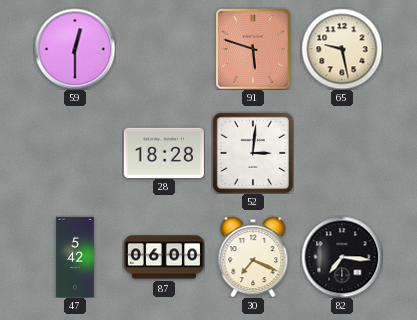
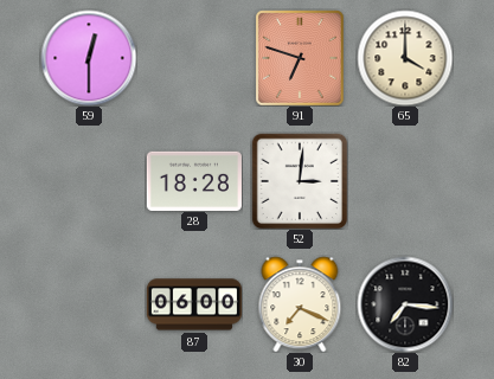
91: 5:48 -> 6:48 (300, 58)
65: 9:28 -> 4:00 (405, 58)
47: 5:42 -> none (75, 256)
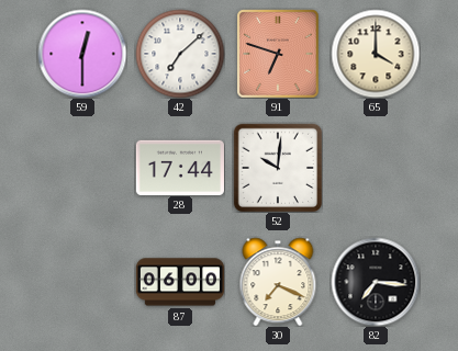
42: none -> 7:08 (180, 54)
28: 18:28 -> 17:44 (180, 167)
52: 3:01 -> 10:01 (277, 167)
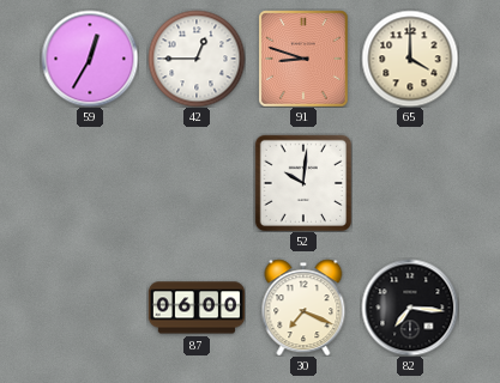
59: 12:30 -> 12:35 (90, 59)
42: 7:08 -> 12:45 (197, 59)
91: 6:48 -> 8:48 (303, 59)
28: 17:44 -> none (180, 167)
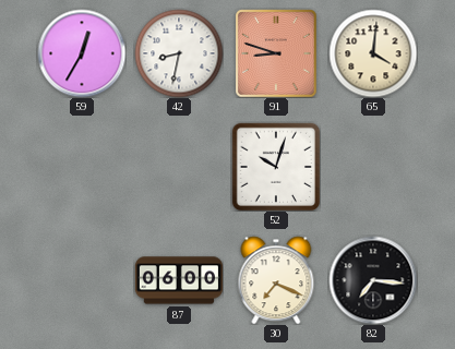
42: 12:45 -> 8:32 (179, 53)
65: 4:00 -> 4:01 (373, 53)
52: 10:01 -> 10:03 (275, 166)
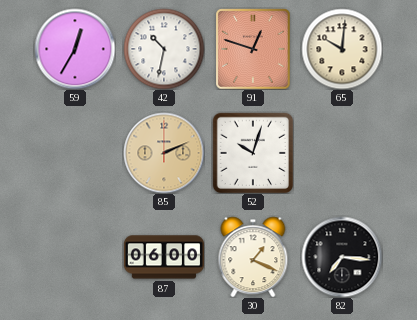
42: 8:32 -> 10:32 (164, 49)
91: 8:48 -> 12:48 (253, 49)
65: 4:01 -> 10:01 (342, 49)
85: none -> 2:11 (164, 153)
30: 7:19 -> 1:19 (253, 257)
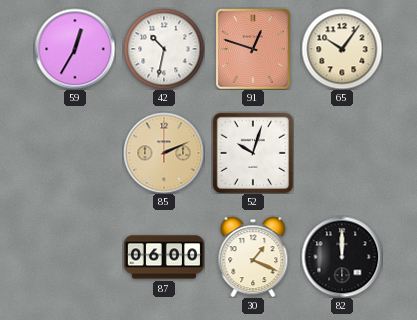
65: 10:01 -> 10:06 (342, 49)
82: 7:16 -> 12:00 (342, 257)
